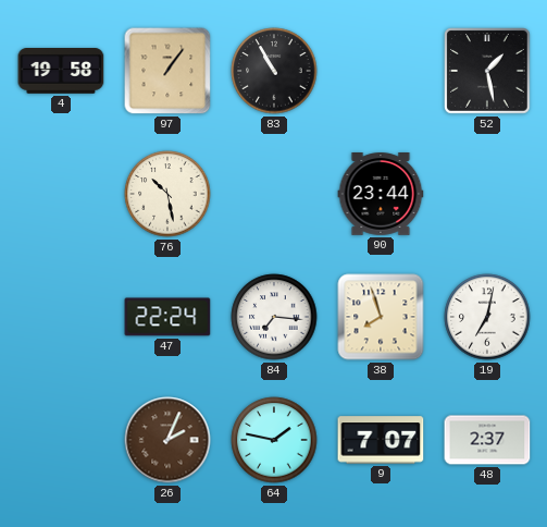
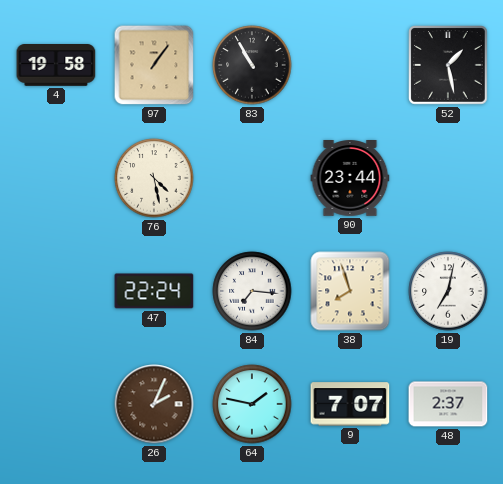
76: 10:28 -> 4:28 (154, 178)
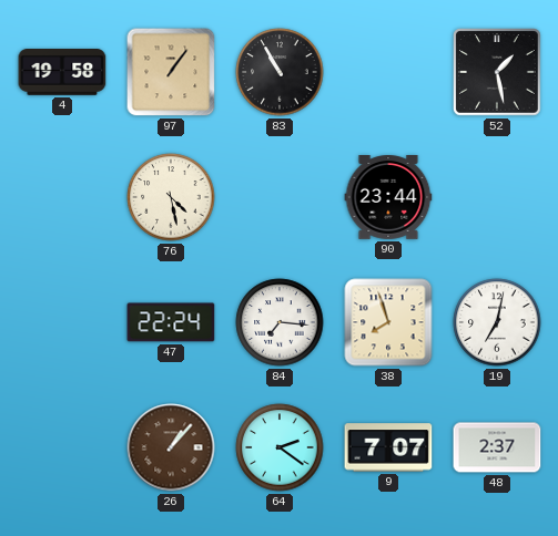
26: 2:04 -> 1:07 (171, 447)
64: 1:47 -> 2:21 (280, 447)
